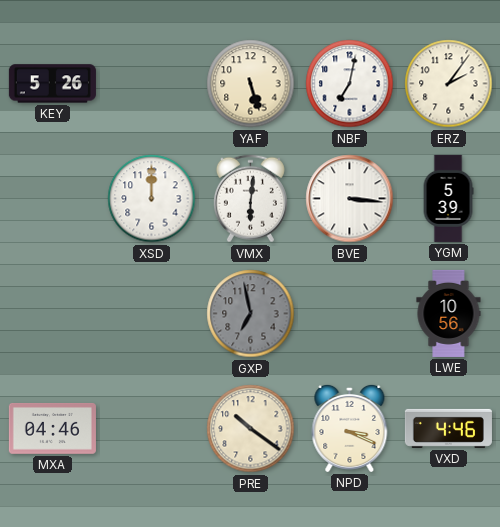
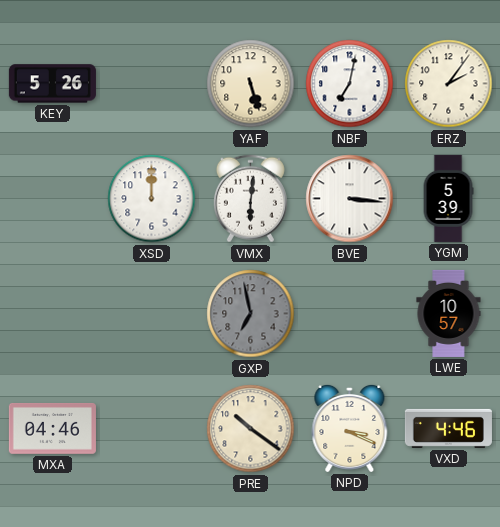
LWE: 10:56 -> 10:57 (449, 313)
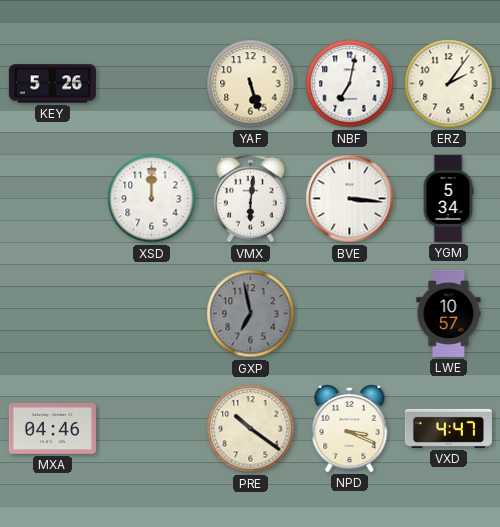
YGM: 5:39 -> 5:34 (448, 198)
VXD: 4:46 -> 4:47 (448, 428)
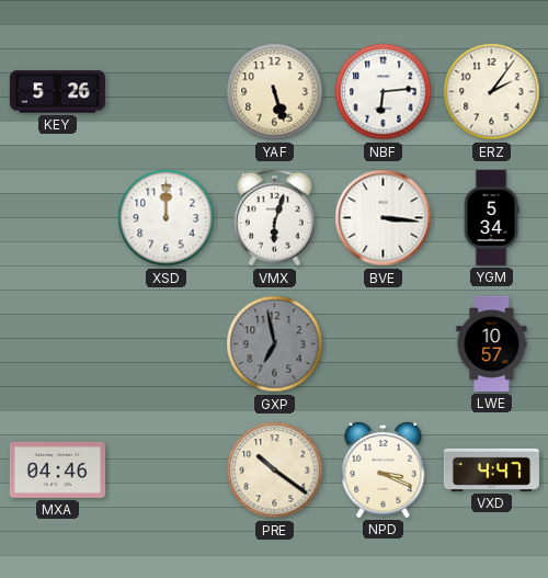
NBF: 7:02 -> 6:14 (384, 92)
VMX: 6:01 -> 6:03 (274, 218)
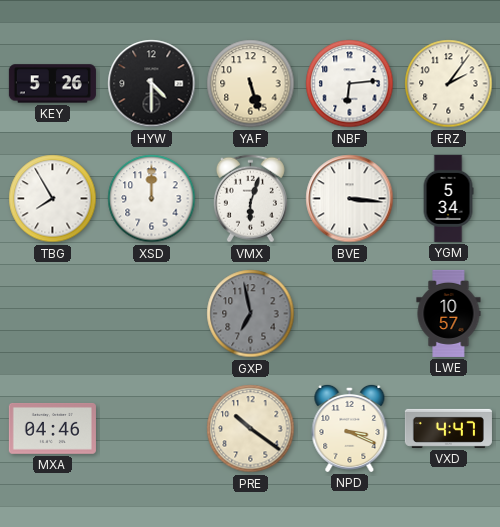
HYW: none -> 4:30 (152, 84)
TBG: none -> 7:55 (53, 199)
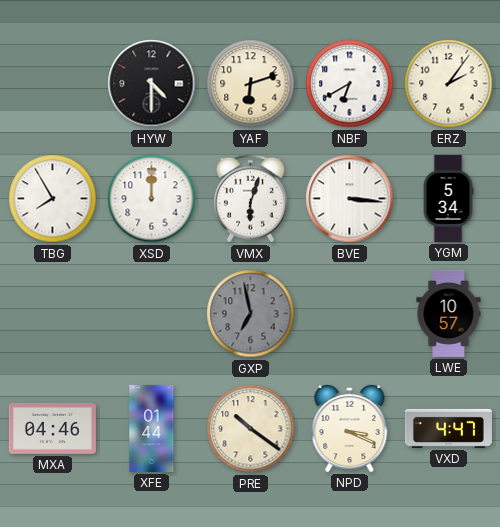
KEY: 5:26 -> none (52, 84)
YAF: 5:27 -> 6:12 (251, 84)
NBF: 6:14 -> 6:40 (350, 84)
XFE: none -> 01:44 (152, 428)
